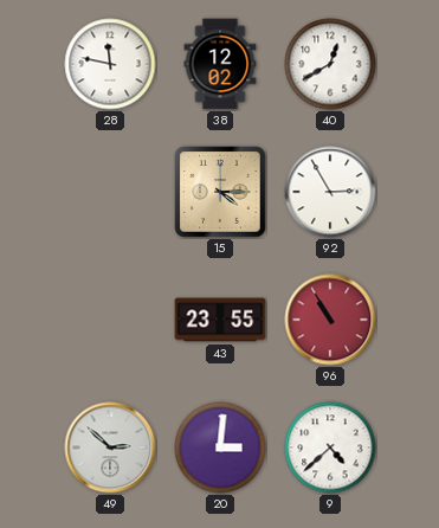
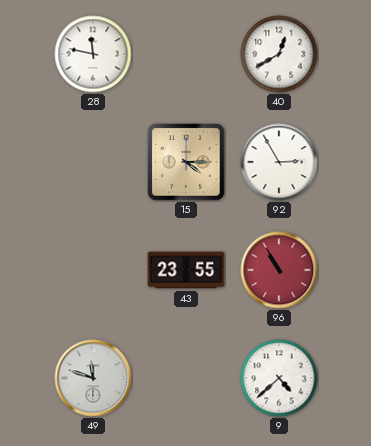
38: 12:02 -> none (220, 64)
49: 2:52 -> 11:48 (93, 378)
20: 3:01 -> none (220, 447)
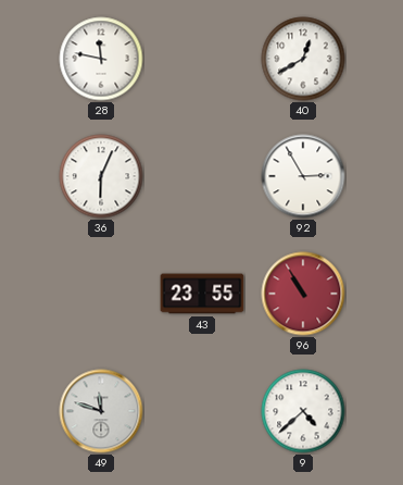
36: none -> 6:04 (101, 176)
15: 4:15 -> none (186, 162)
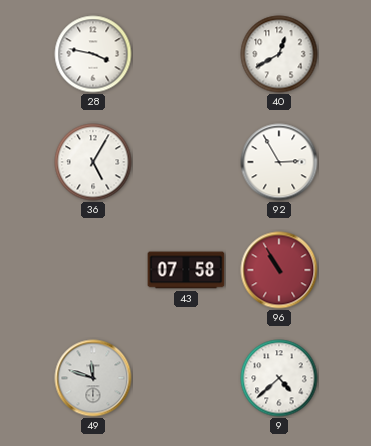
28: 11:47 -> 3:47 (93, 54)
36: 6:04 -> 5:05 (93, 162)
43: 23:55 -> 07:58 (186, 270)
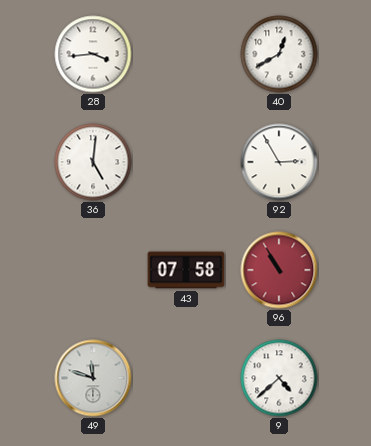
28: 3:47 -> 3:44 (93, 54)
36: 5:05 -> 5:01 (93, 162)
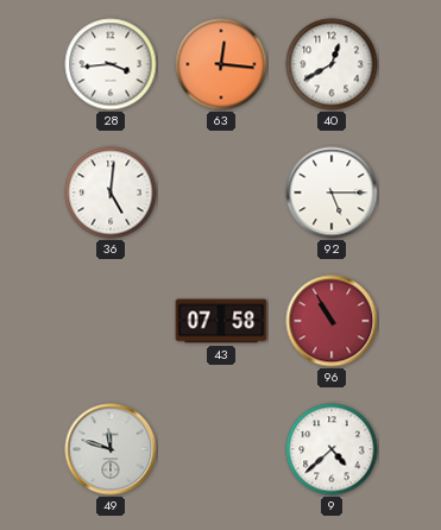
63: none -> 12:16 (221, 64)
92: 2:55 -> 5:15 (332, 193)
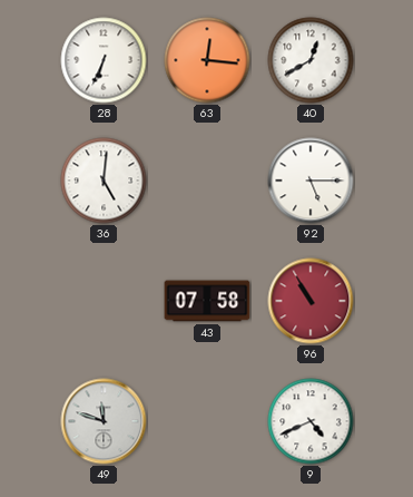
28: 3:44 -> 6:34 (104, 60)
9: 4:38 -> 4:41 (311, 421)
